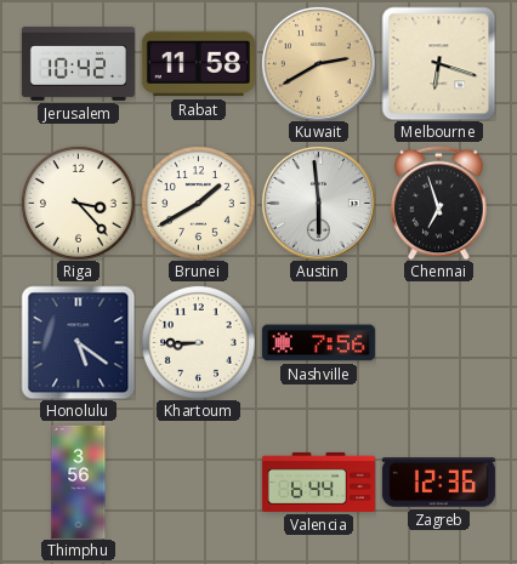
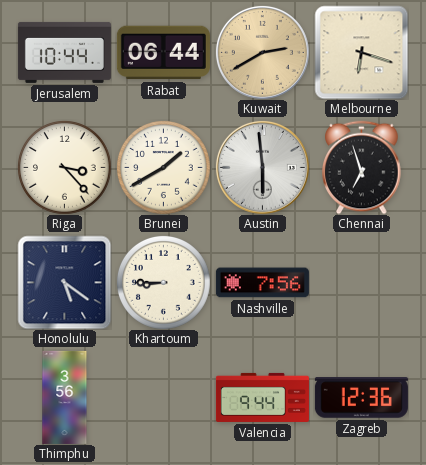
Jerusalem: 10:42 -> 10:44 (64, 52)
Rabat: 11:58 -> 06:44 (163, 53)
Valencia: 6:44 -> 9:44 (262, 397)
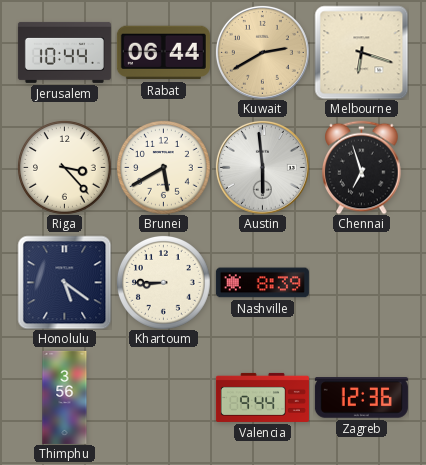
Brunei: 1:40 -> 5:40 (163, 167)
Nashville: 7:56 -> 8:39 (262, 283)
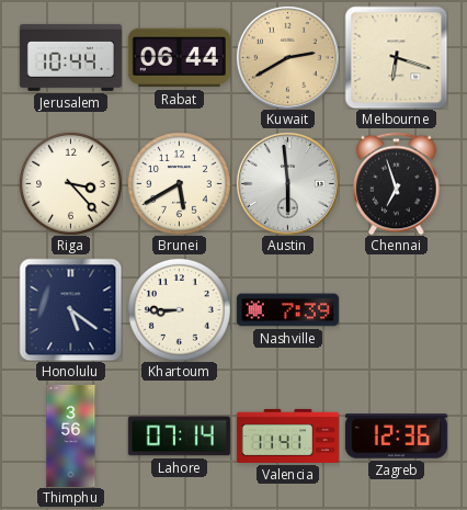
Nashville: 8:39 -> 7:39 (287, 310)
Lahore: none -> 07:14 (179, 437)
Valencia: 9:44 -> 11:41 (287, 435)
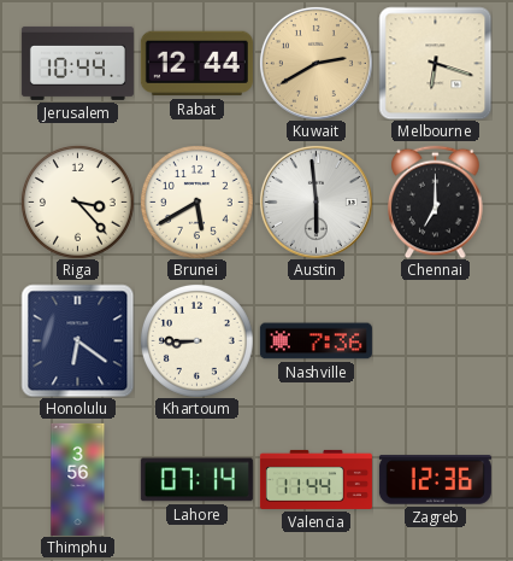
Rabat: 06:44 -> 12:44 (196, 64)
Chennai: 6:57 -> 7:00 (436, 201)
Honolulu: 5:21 -> 6:21 (77, 340)
Nashville: 7:39 -> 7:36 (316, 341)
Valencia: 11:41 -> 11:44 (316, 479)
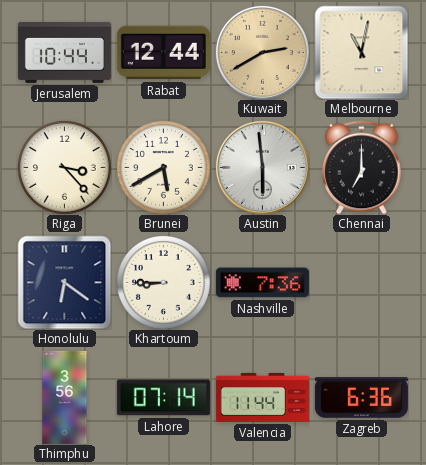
Melbourne: 6:18 -> 11:02 (361, 52)
Zagreb: 12:36 -> 6:36 (361, 398)
